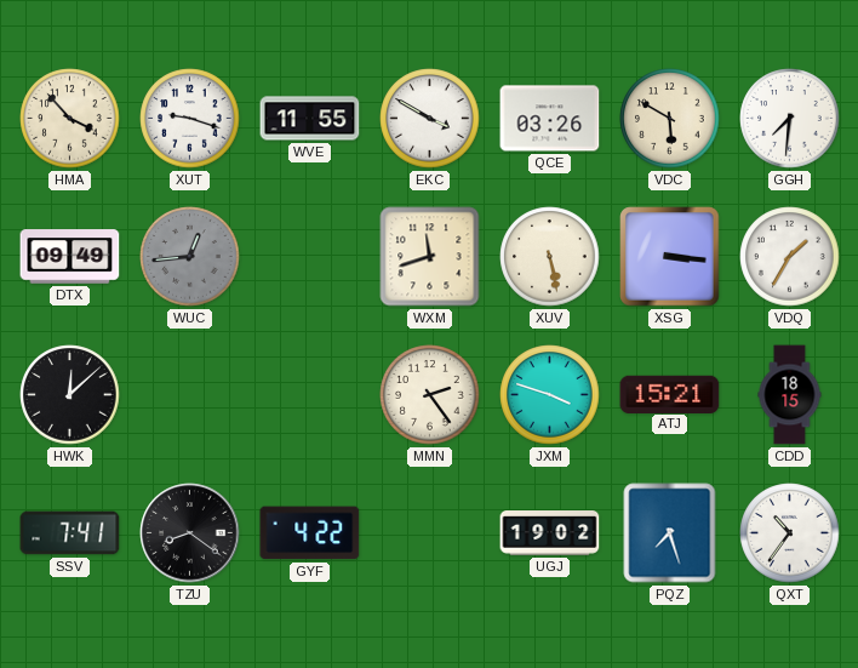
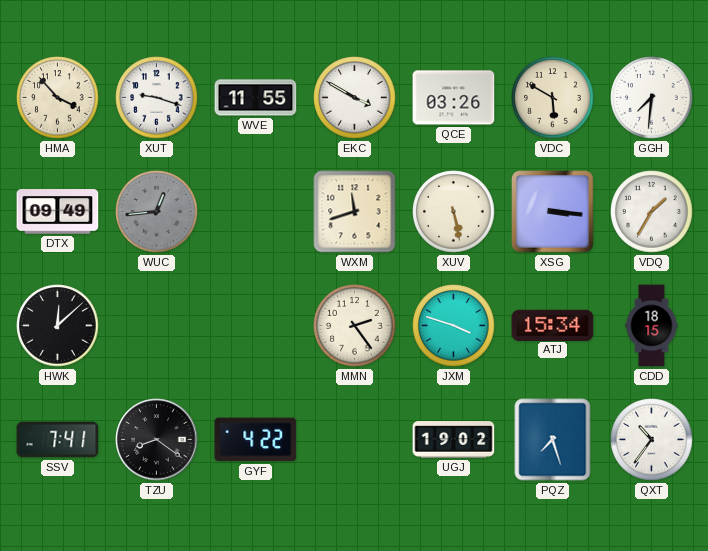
ATJ: 15:21 -> 15:34 (553, 325)
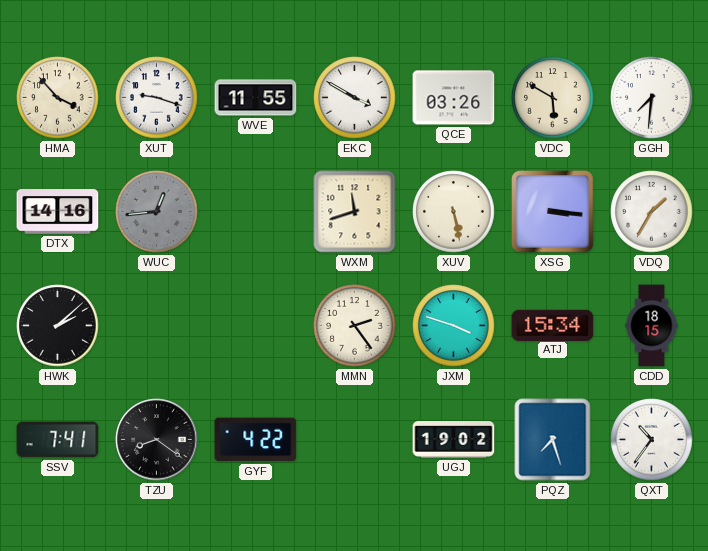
DTX: 09:49 -> 14:16 (58, 212)
HWK: 12:08 -> 2:08 (58, 326)
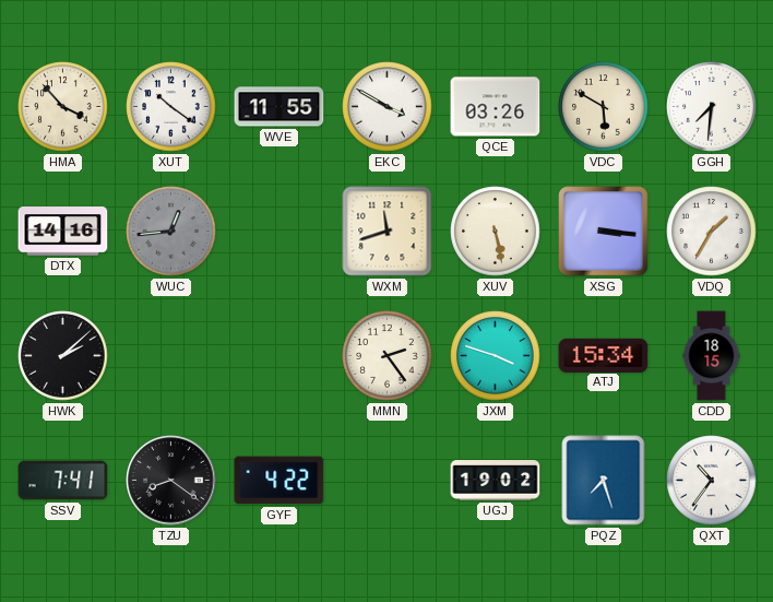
XUT: 9:18 -> 10:21 (171, 107)
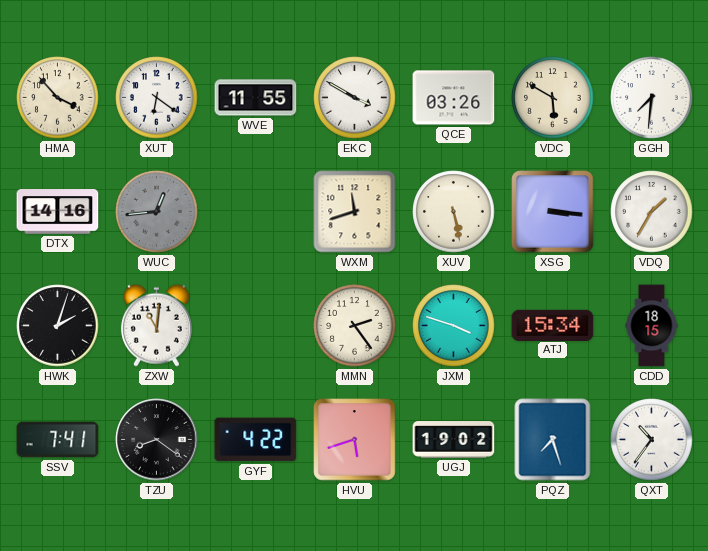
XUT: 10:21 -> 6:21 (157, 98)
HWK: 2:08 -> 2:03 (58, 326)
ZXW: none -> 11:01 (156, 325)
HVU: none -> 5:42 (355, 440)
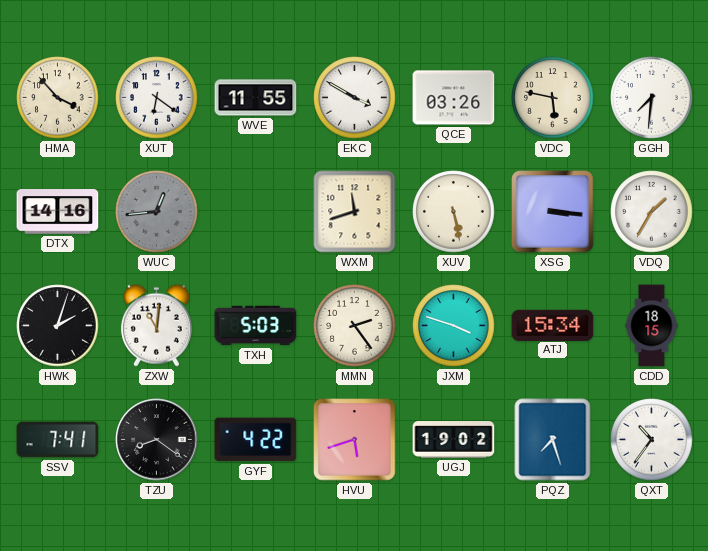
VDC: 5:50 -> 5:47 (553, 98)
TXH: none -> 5:03 (256, 326)
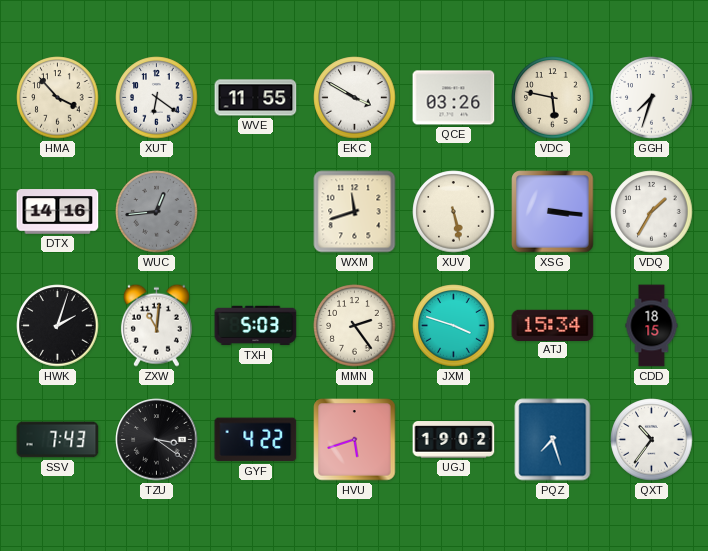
GGH: 7:31 -> 7:33 (652, 98)
SSV: 7:41 -> 7:43 (58, 440)
TZU: 8:21 -> 3:21 (157, 440)
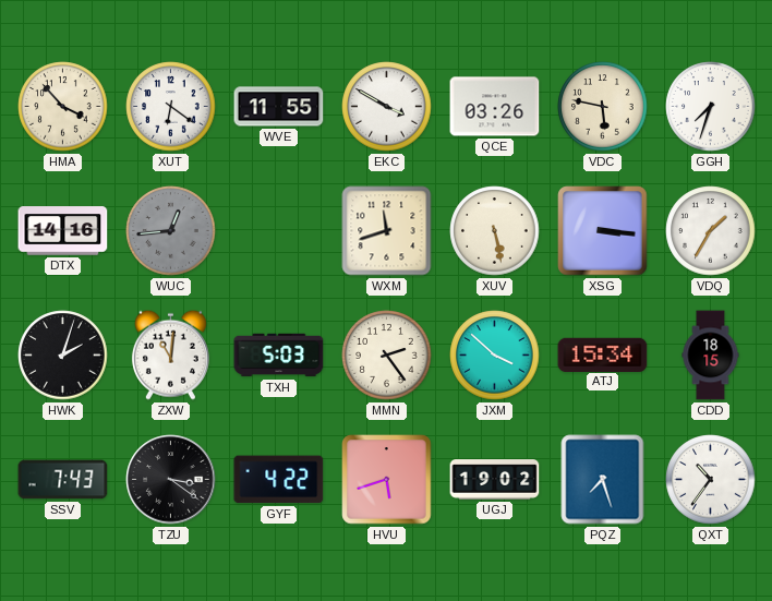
JXM: 3:48 -> 3:52 (495, 356)
